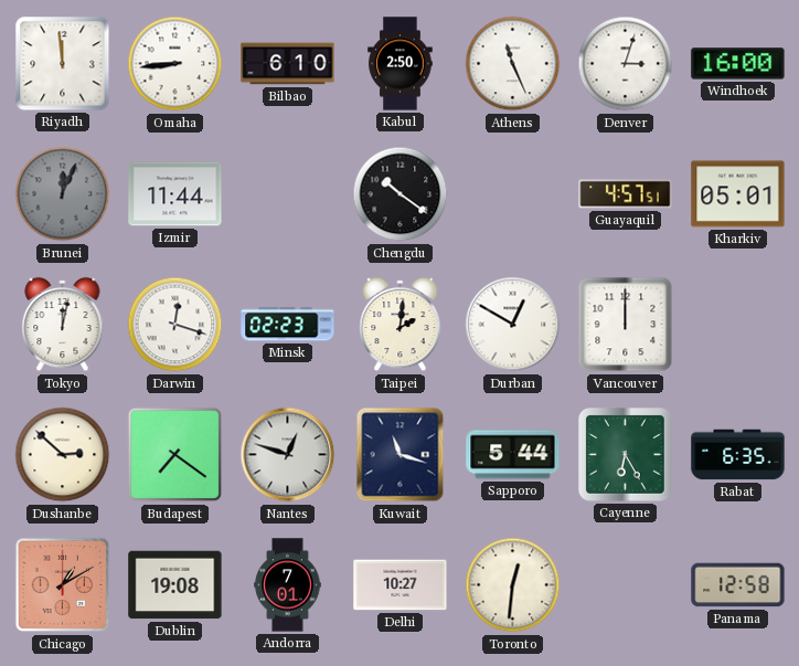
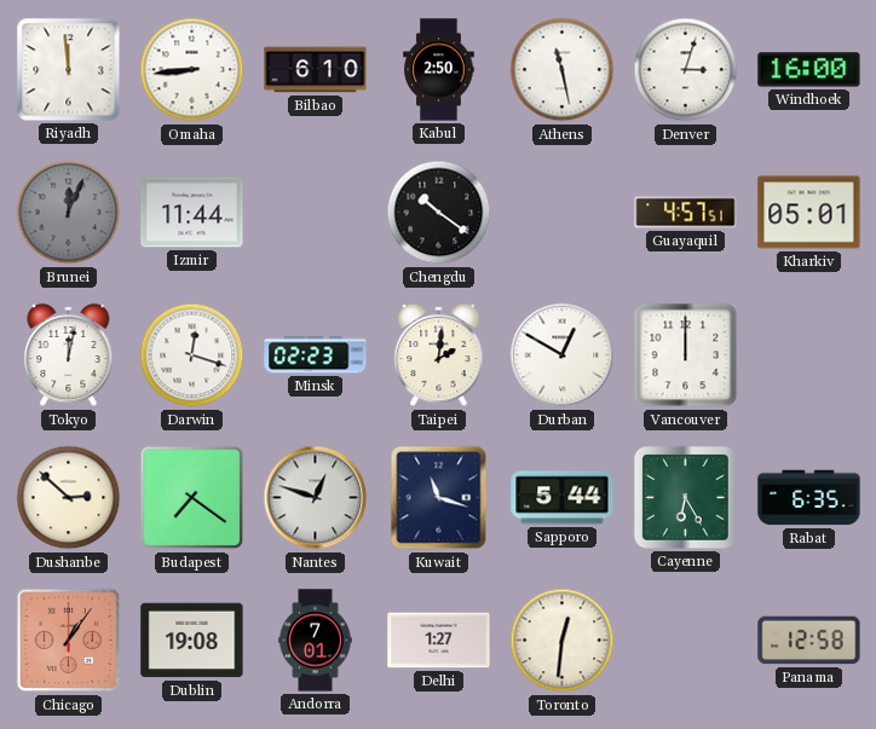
Athens: 11:26 -> 11:28 (563, 70)
Chicago: 1:10 -> 1:06 (69, 641)
Delhi: 10:27 -> 1:27 (439, 641)
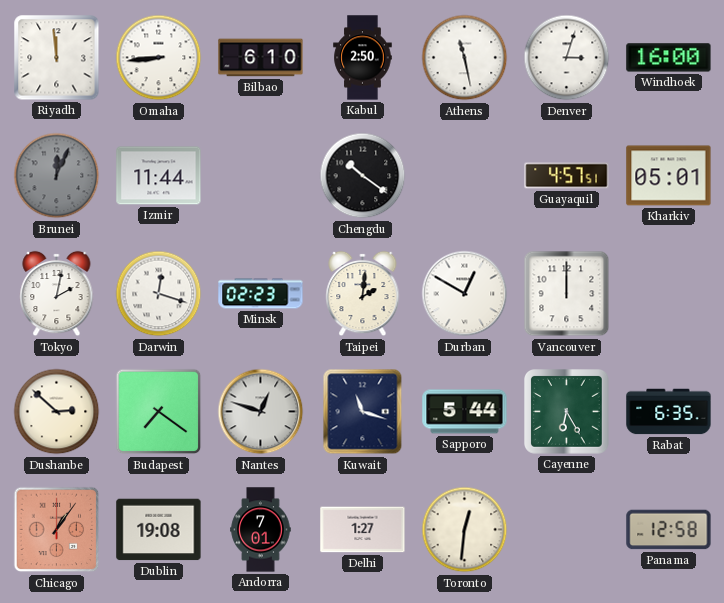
Tokyo: 12:02 -> 2:02 (57, 294)
